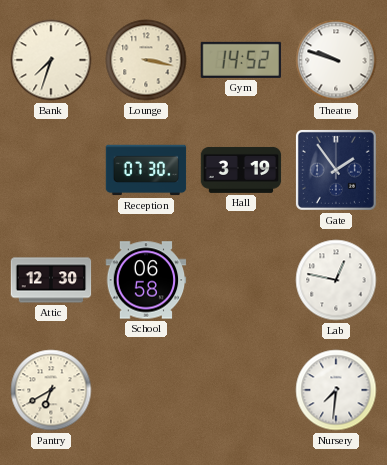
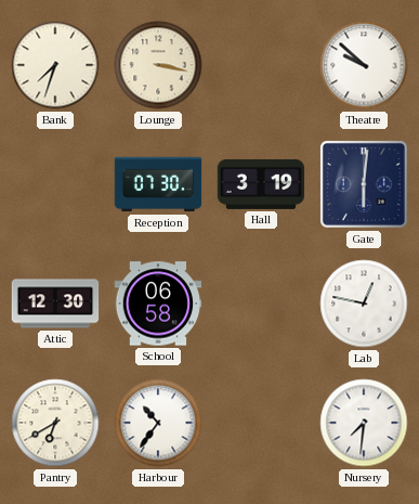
Gym: 14:52 -> none (241, 60)
Theatre: 9:48 -> 9:52 (364, 65)
Gate: 1:54 -> 6:01 (364, 184)
Harbour: none -> 10:36 (158, 423)
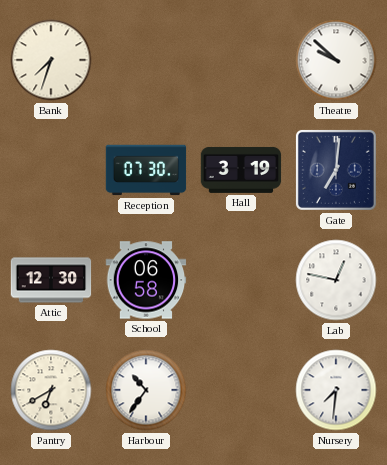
Lounge: 3:17 -> none (158, 65)
Gate: 6:01 -> 7:01 (336, 170)
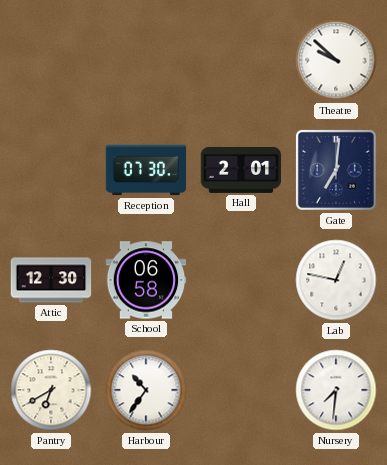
Bank: 7:33 -> none (51, 60)
Hall: 3:19 -> 2:01 (241, 170)
